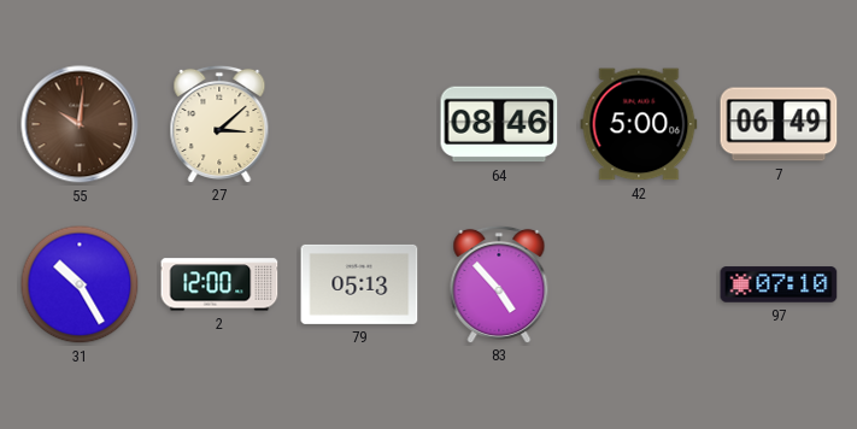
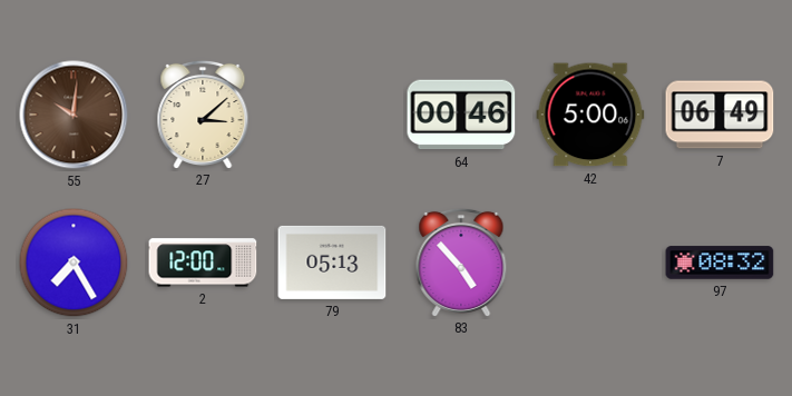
64: 08:46 -> 00:46 (461, 115)
31: 10:25 -> 7:25 (74, 263)
97: 07:10 -> 08:32 (720, 263)
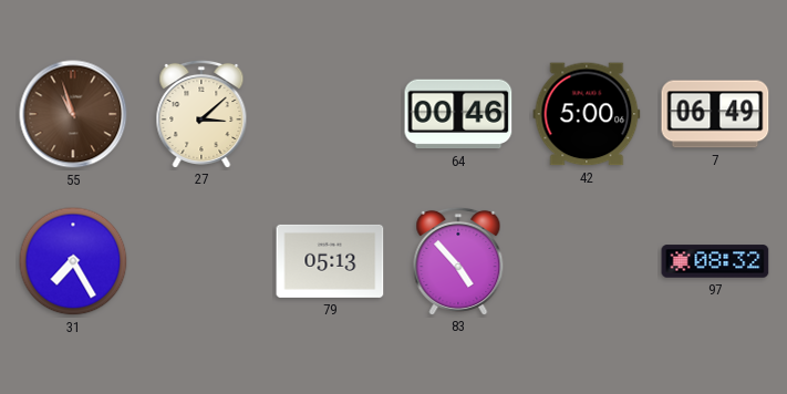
55: 10:01 -> 10:57 (73, 114)
2: 12:00 -> none (203, 263)
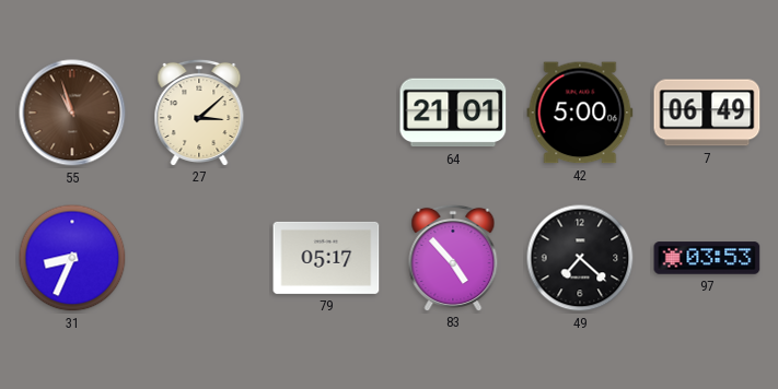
64: 00:46 -> 21:01 (453, 113)
31: 7:25 -> 8:34 (72, 258)
79: 05:13 -> 05:17 (326, 258)
49: none -> 7:22 (580, 258)
97: 08:32 -> 03:53 (707, 258)
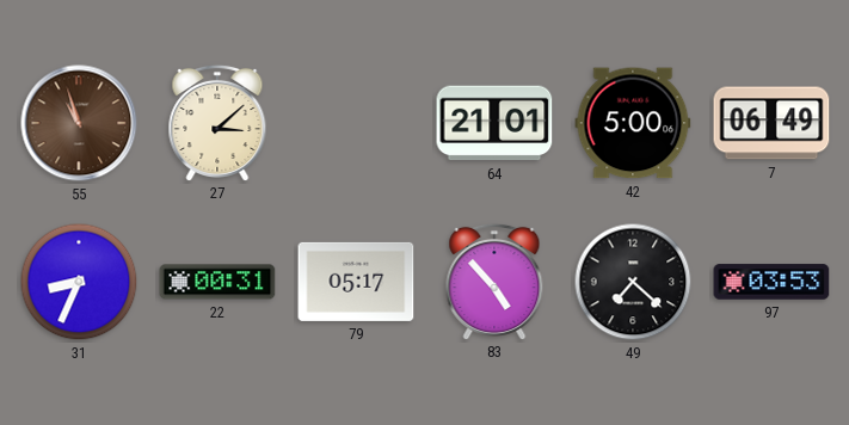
22: none -> 00:31 (217, 282)
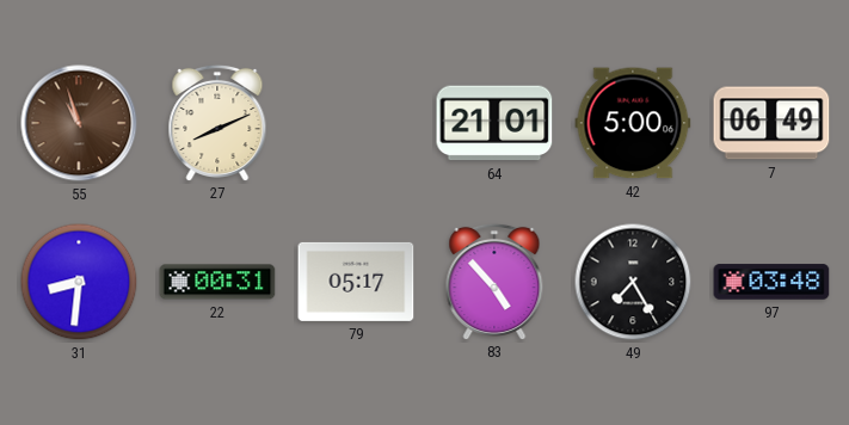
27: 3:08 -> 8:11 (217, 122)
31: 8:34 -> 8:31 (79, 282)
49: 7:22 -> 7:25 (633, 282)
97: 03:53 -> 03:48 (771, 282)
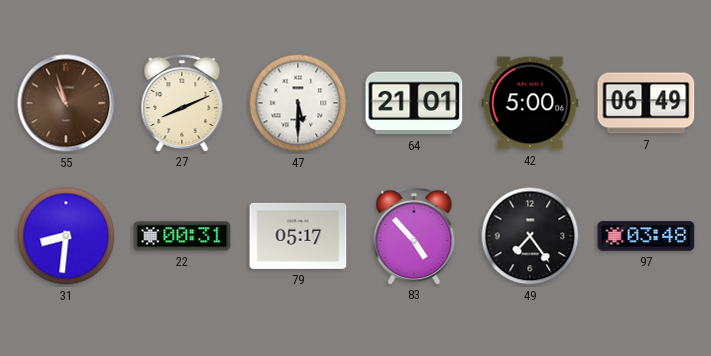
47: none -> 5:30 (298, 103)
49: 7:25 -> 7:24 (530, 236)
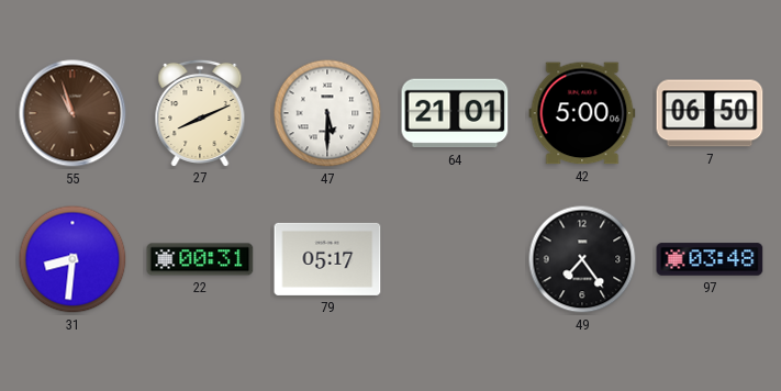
7: 06:49 -> 06:50 (710, 113)
83: 4:53 -> none (414, 235)
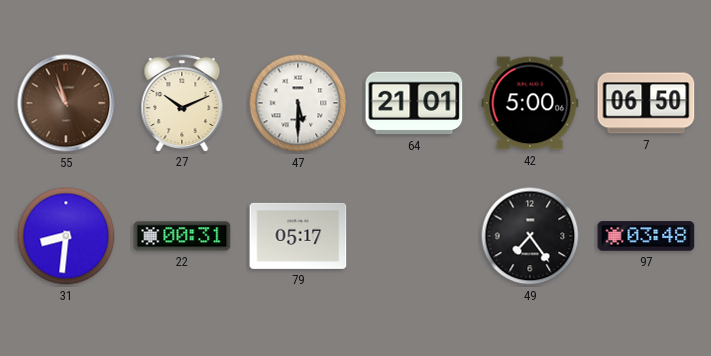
27: 8:11 -> 10:11 (182, 102)
